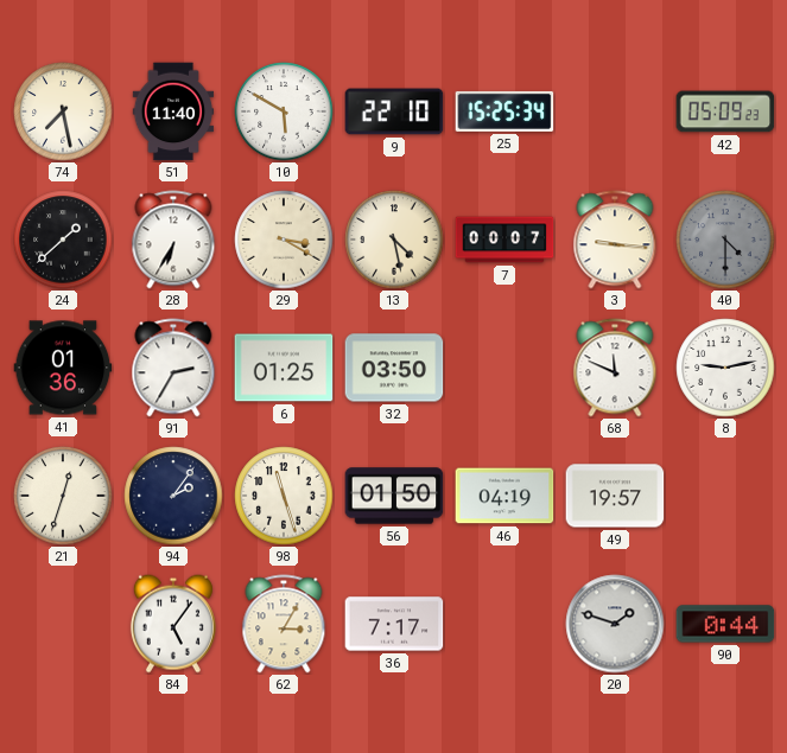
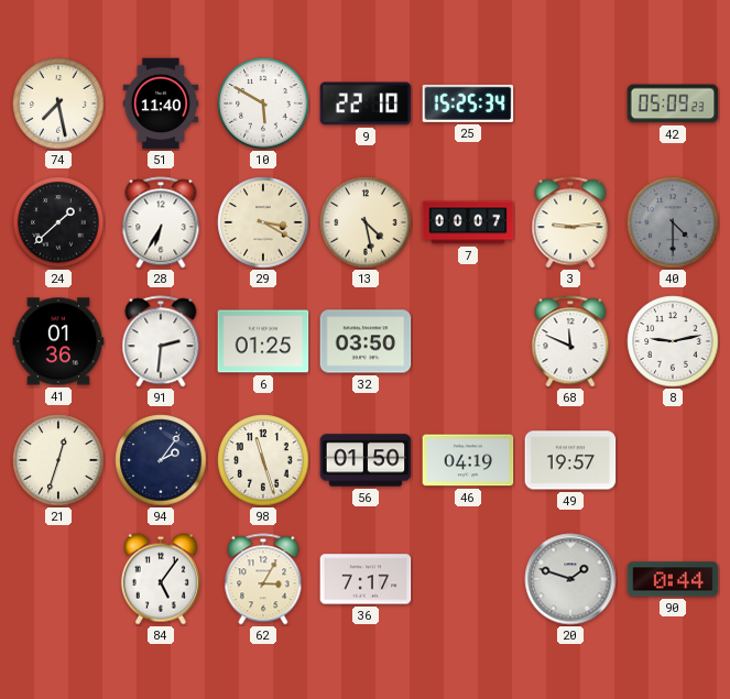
3: 9:16 -> 9:14 (570, 222)
91: 2:35 -> 2:31 (161, 341)
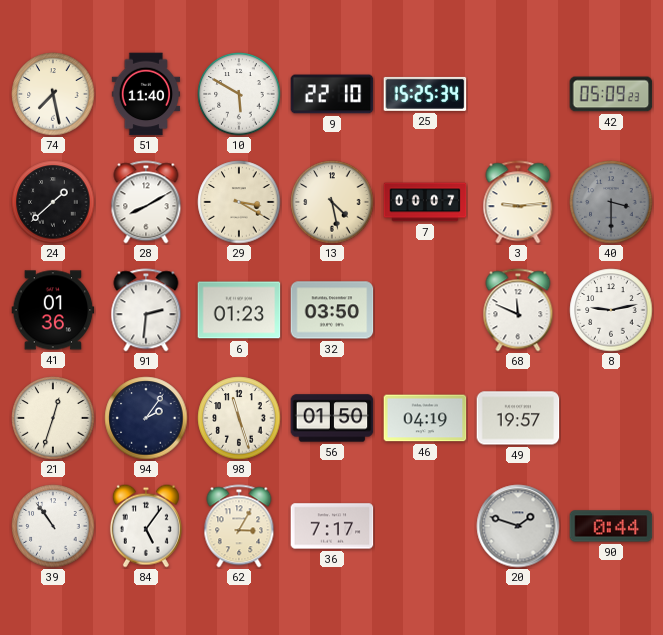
28: 6:35 -> 8:10 (146, 202)
40: 4:30 -> 3:30 (611, 202)
6: 01:25 -> 01:23 (239, 310)
39: none -> 10:54 (53, 526)
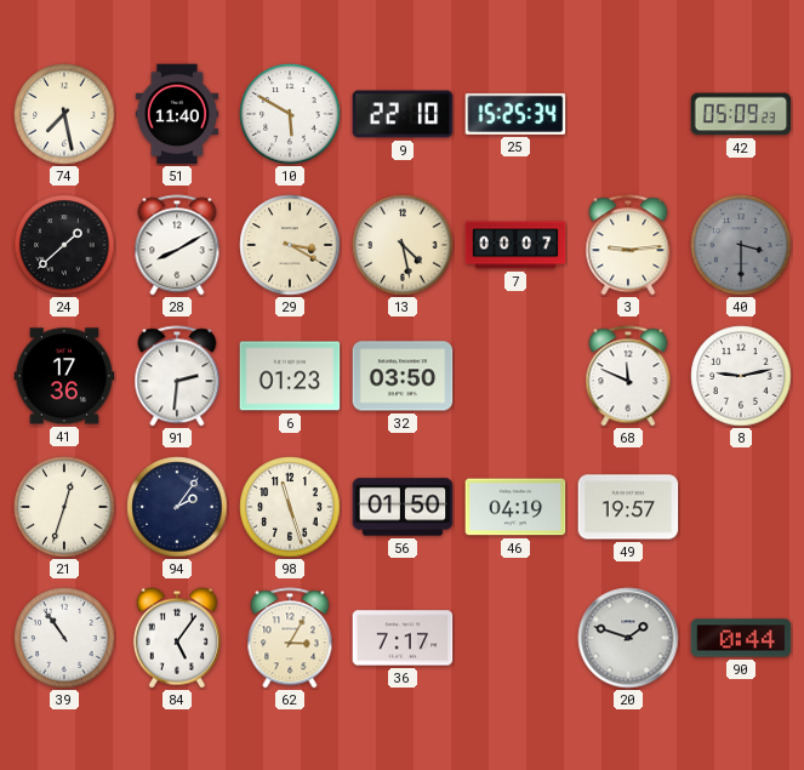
41: 01:36 -> 17:36 (64, 376)
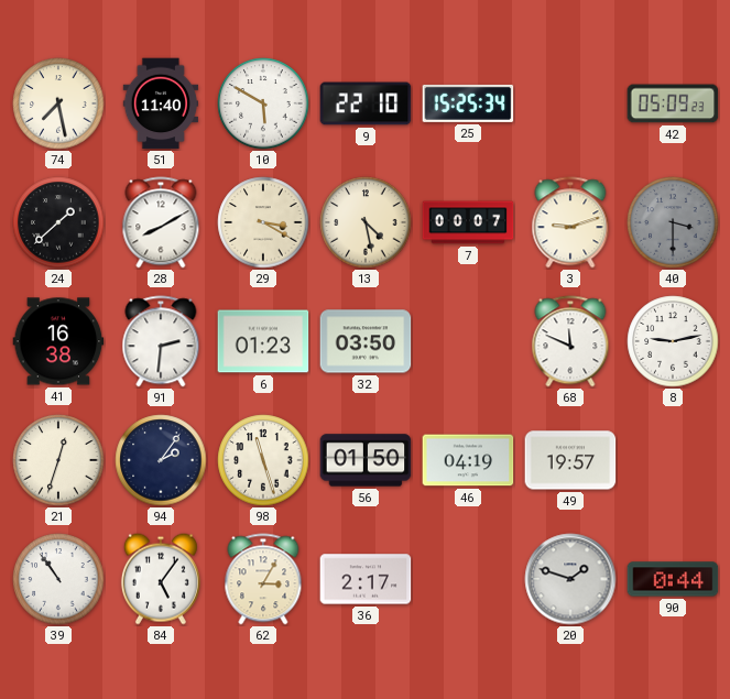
3: 9:14 -> 9:12 (570, 222)
41: 17:36 -> 16:38 (58, 341)
36: 7:17 -> 2:17 (366, 579)
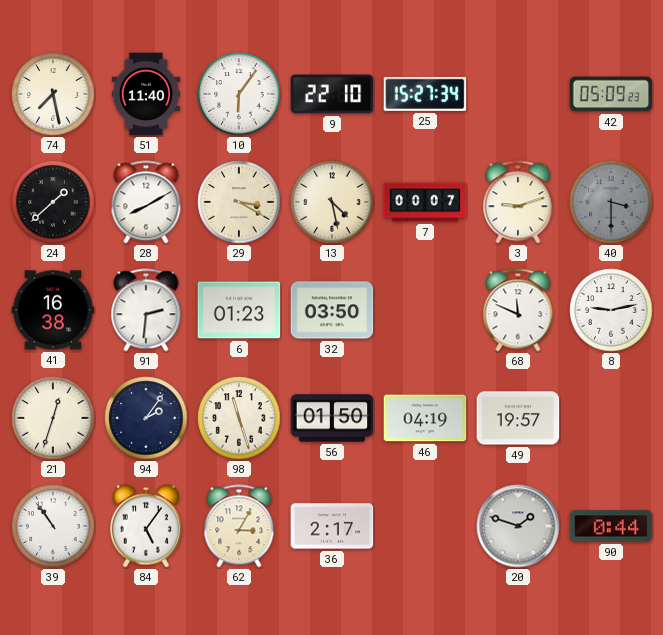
10: 5:50 -> 6:06 (239, 94)
25: 15:25 -> 15:27 (425, 94)
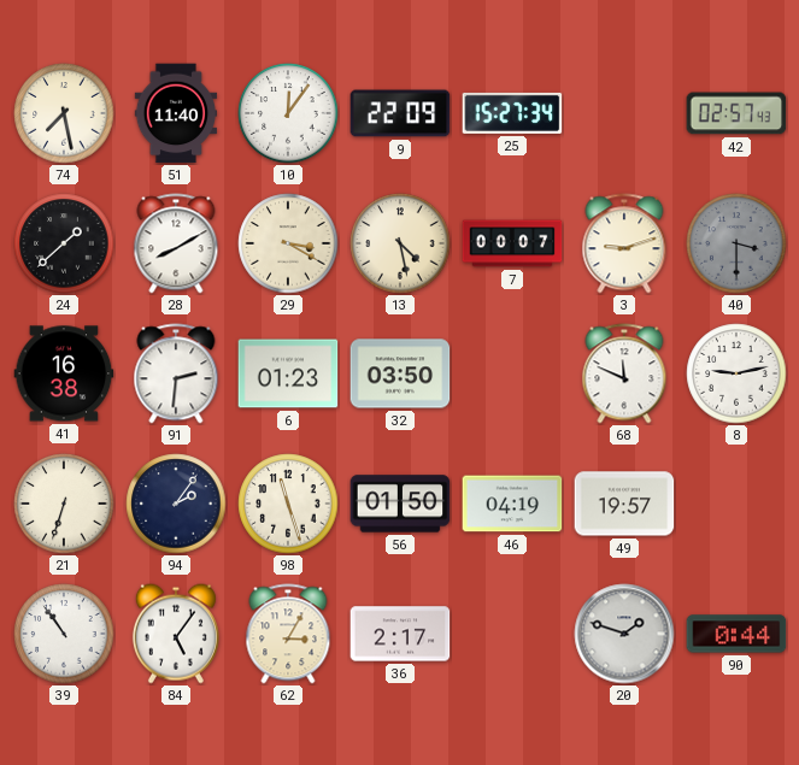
10: 6:06 -> 12:06 (288, 113)
9: 22:10 -> 22:09 (400, 113)
42: 05:09 -> 02:57 (736, 113)
21: 12:33 -> 6:33 (64, 504)
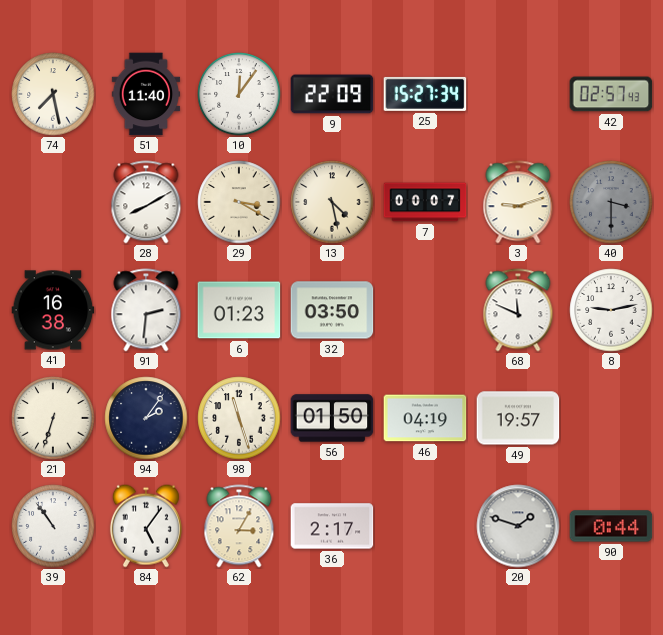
24: 1:38 -> none (64, 243)
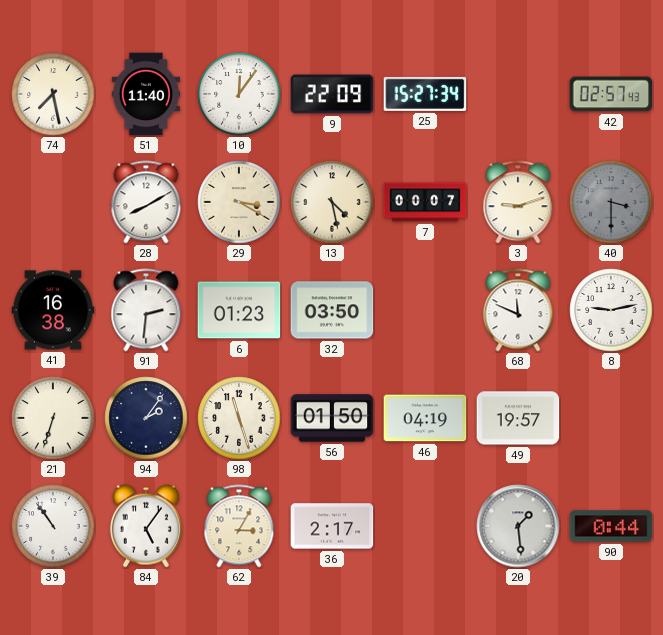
20: 1:48 -> 1:29 (518, 526)
